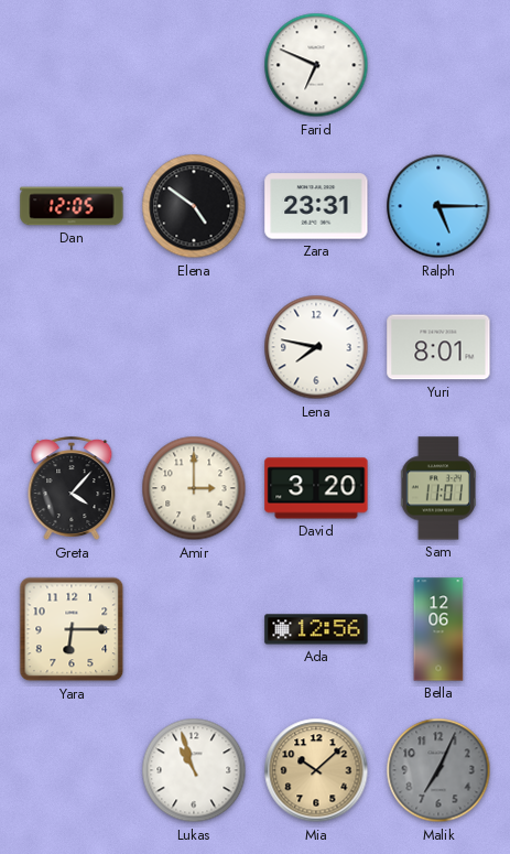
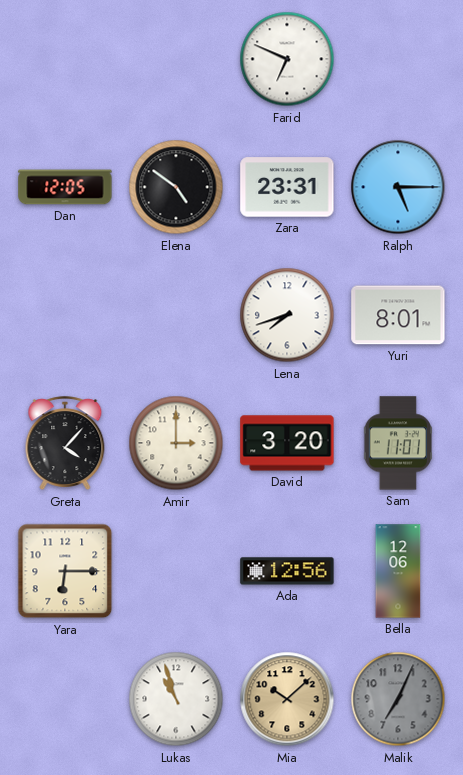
Lena: 7:47 -> 7:42 (287, 315)
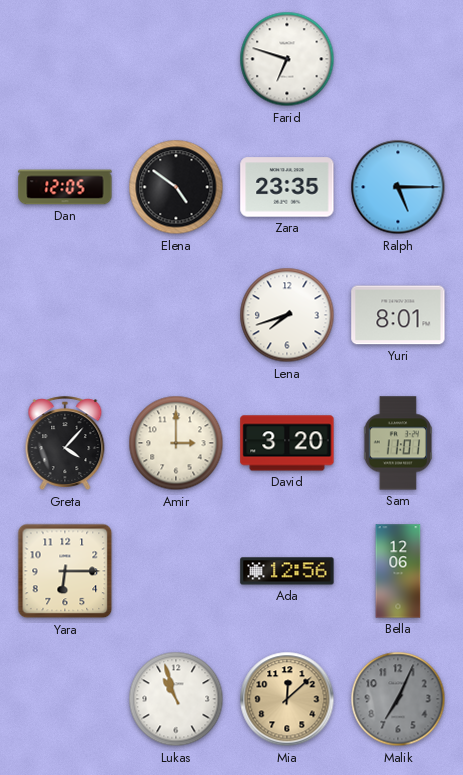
Farid: 6:49 -> 6:48 (287, 59)
Zara: 23:31 -> 23:35 (287, 187)
Mia: 10:08 -> 12:08 (287, 699)
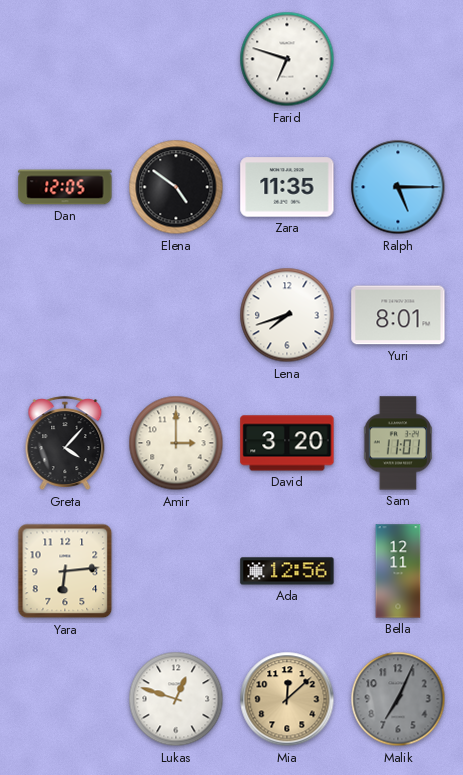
Zara: 23:35 -> 11:35 (287, 187)
Yara: 6:15 -> 6:14 (65, 571)
Bella: 12:06 -> 12:11 (398, 571)
Lukas: 10:57 -> 12:48 (176, 699)
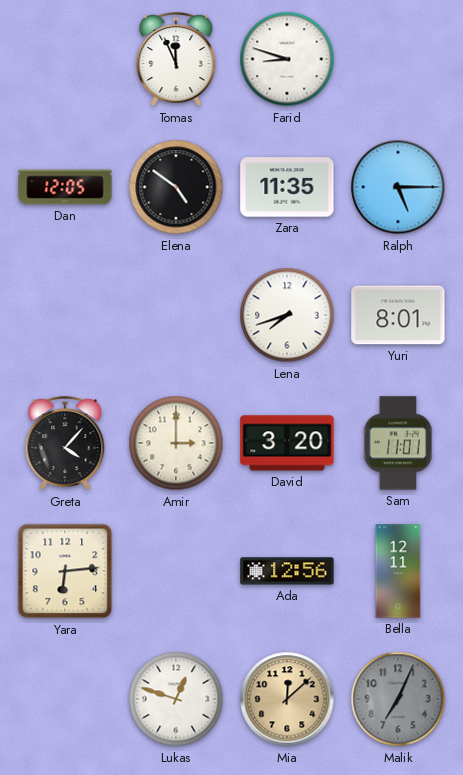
Tomas: none -> 11:56 (176, 60)
Farid: 6:48 -> 8:48 (287, 59)
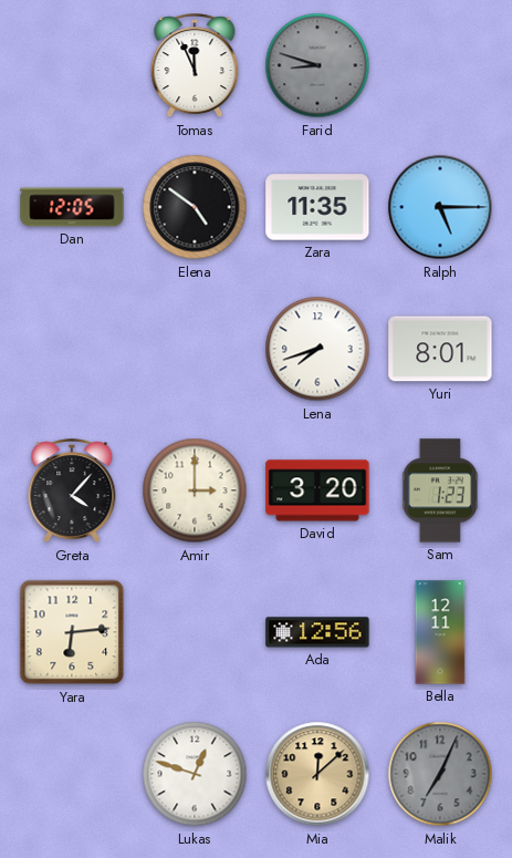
Farid dial: white -> grey (317, 65)
Sam: 11:01 -> 1:23 (439, 490)
